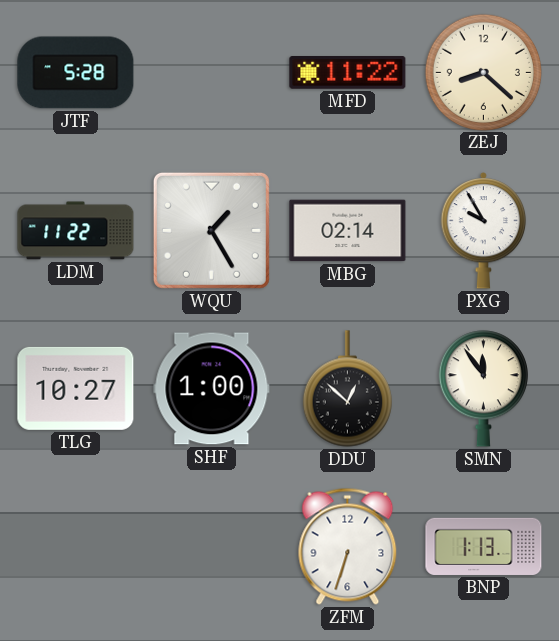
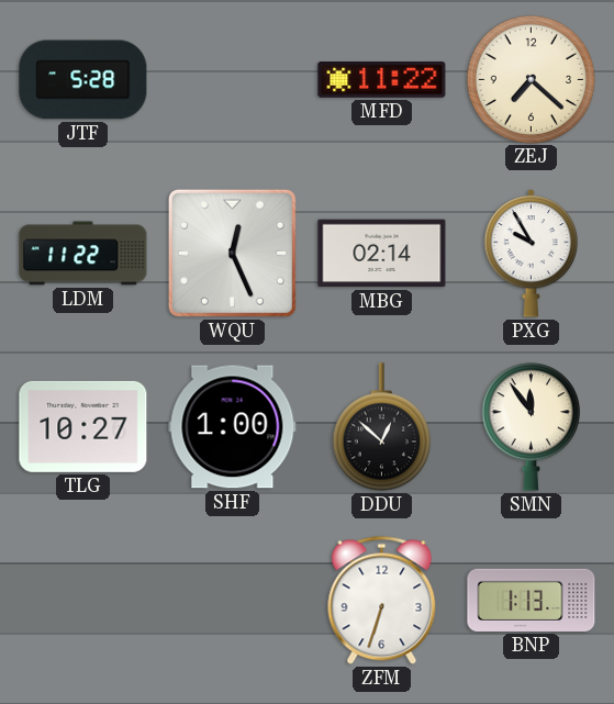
ZEJ: 8:22 -> 7:22 (531, 79)
WQU: 1:25 -> 12:26 (232, 253)
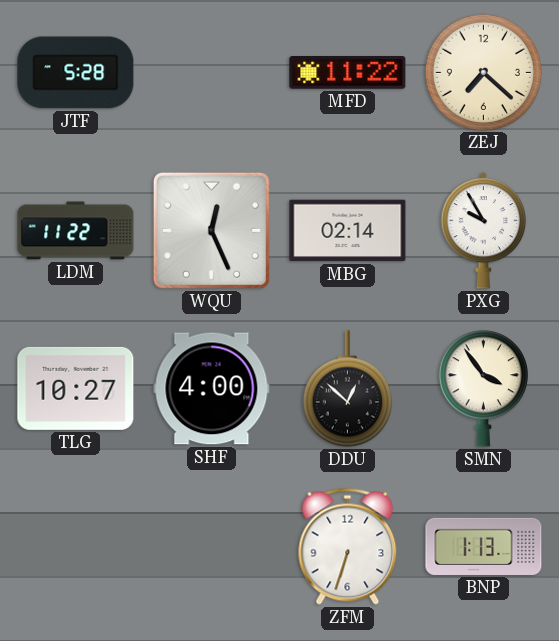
SHF: 1:00 -> 4:00 (212, 389)
SMN: 11:54 -> 3:54 (483, 389)
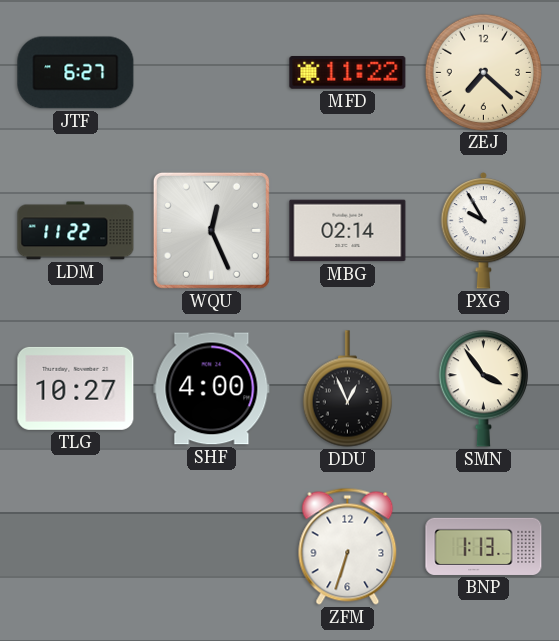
JTF: 5:28 -> 6:27 (76, 73)
DDU: 12:52 -> 12:56 (347, 389)
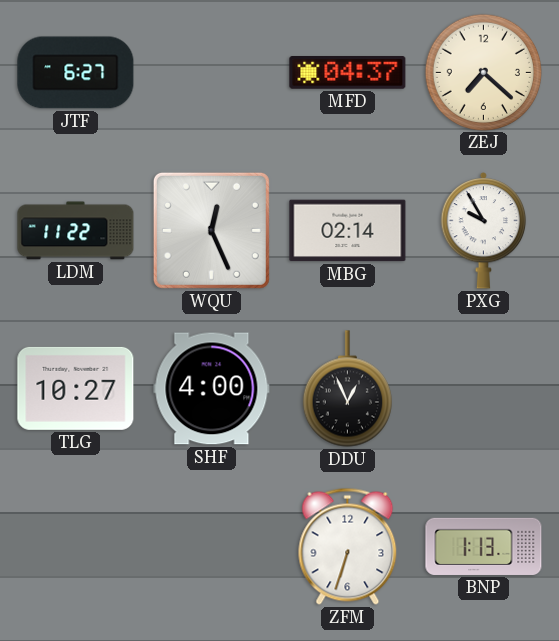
MFD: 11:22 -> 04:37 (348, 73)
SMN: 3:54 -> none (483, 389)
